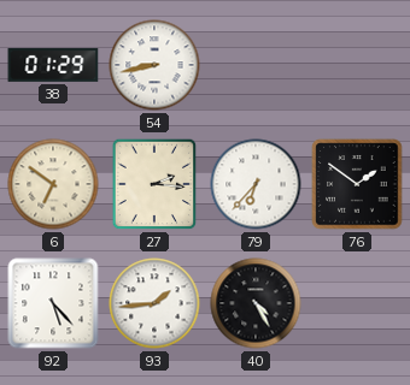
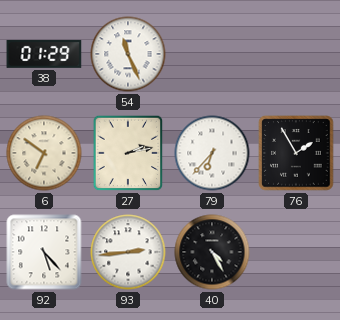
54: 8:43 -> 11:26 (128, 54)
27: 2:16 -> 2:13 (128, 153)
76: 1:51 -> 1:55 (296, 153)
93: 1:44 -> 2:44 (128, 252)
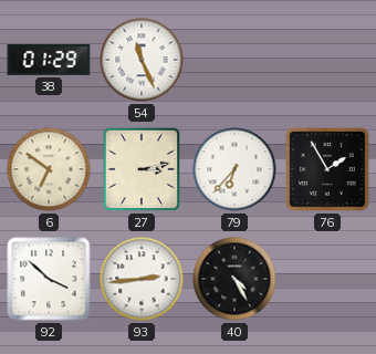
27: 2:13 -> 3:13 (142, 169)
92: 5:23 -> 3:52 (49, 279)
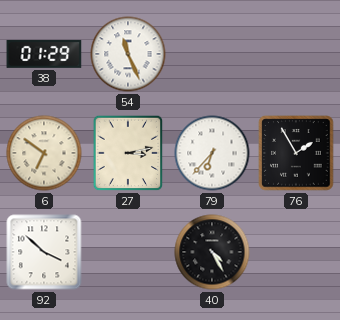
93: 2:44 -> none (142, 279)
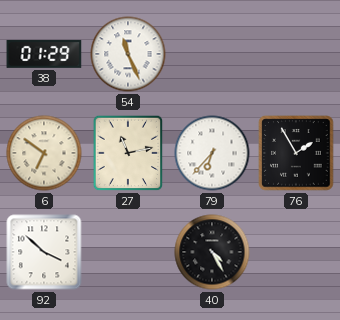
27: 3:13 -> 11:13 (128, 153)
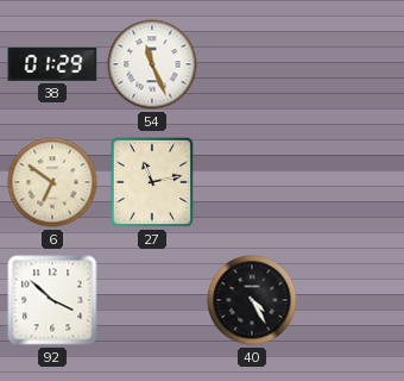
79: 6:37 -> none (212, 153)
76: 1:55 -> none (296, 153)
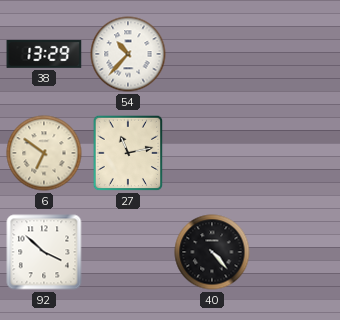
38: 01:29 -> 13:29 (44, 54)
54: 11:26 -> 10:37 (128, 54)
40: 4:25 -> 4:23 (212, 252)
